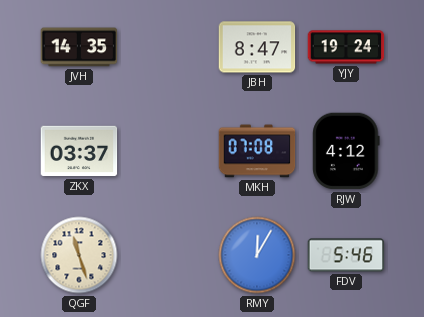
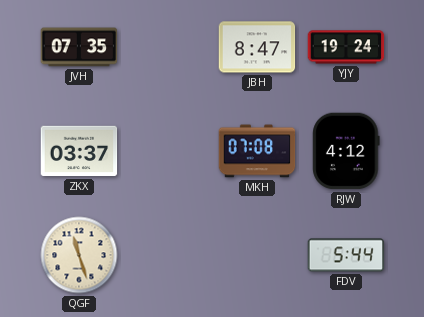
JVH: 14:35 -> 07:35 (79, 47)
RMY: 12:05 -> none (257, 255)
FDV: 5:46 -> 5:44 (346, 255)
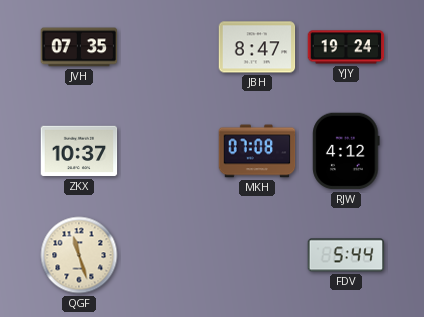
ZKX: 03:37 -> 10:37 (79, 151)
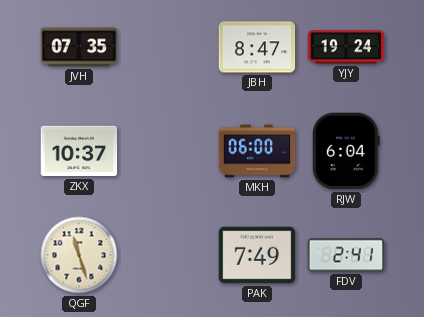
MKH: 07:08 -> 06:00 (257, 151)
RJW: 4:12 -> 6:04 (346, 151)
PAK: none -> 7:49 (257, 255)
FDV: 5:44 -> 2:41 (346, 255)
